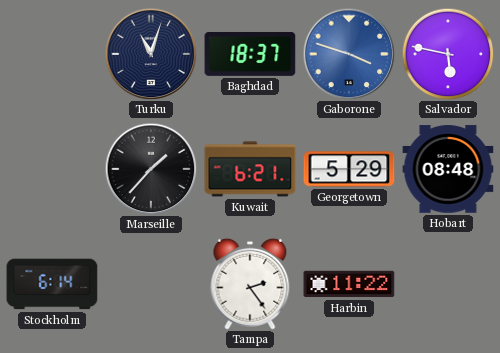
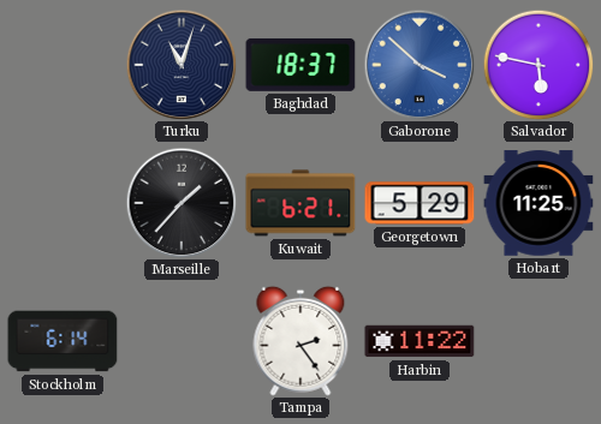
Gaborone: 3:48 -> 3:52 (419, 65)
Hobart: 08:48 -> 11:25 (538, 203)
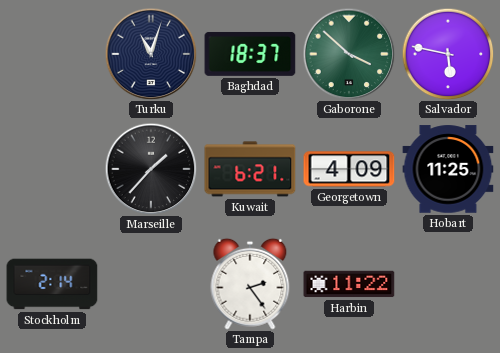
Gaborone dial: blue -> green (349, 54)
Georgetown: 5:29 -> 4:09 (349, 169)
Stockholm: 6:14 -> 2:14 (52, 284)
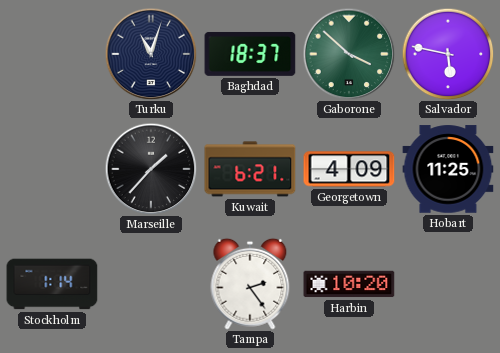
Stockholm: 2:14 -> 1:14 (52, 284)
Harbin: 11:22 -> 10:20 (349, 284)
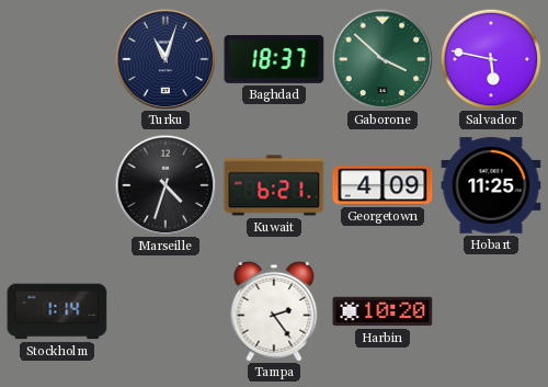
Marseille: 1:37 -> 4:33 (165, 185)
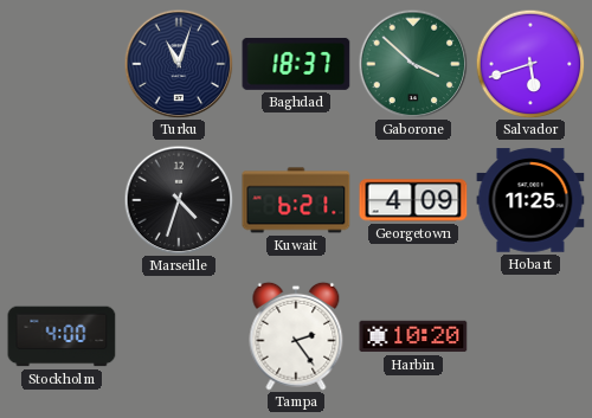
Salvador: 5:47 -> 5:42 (530, 64)
Stockholm: 1:14 -> 4:00 (62, 336)
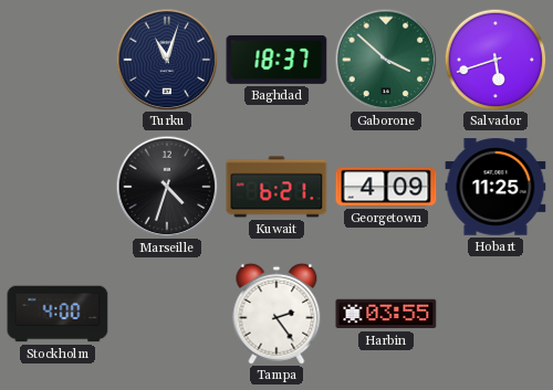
Harbin: 10:20 -> 03:55 (386, 314)
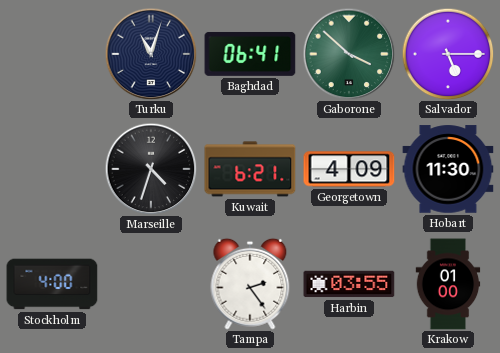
Baghdad: 18:37 -> 06:41 (250, 54)
Salvador: 5:42 -> 5:15 (448, 54)
Hobart: 11:25 -> 11:30 (448, 169)
Krakow: none -> 01:00 (448, 284)
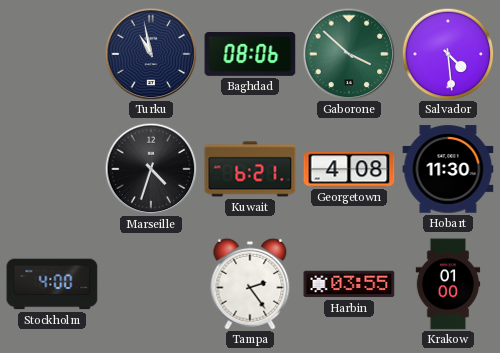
Turku: 11:03 -> 10:58 (151, 54)
Baghdad: 06:41 -> 08:06 (250, 54)
Salvador: 5:15 -> 4:29 (448, 54)
Georgetown: 4:09 -> 4:08 (349, 169)
